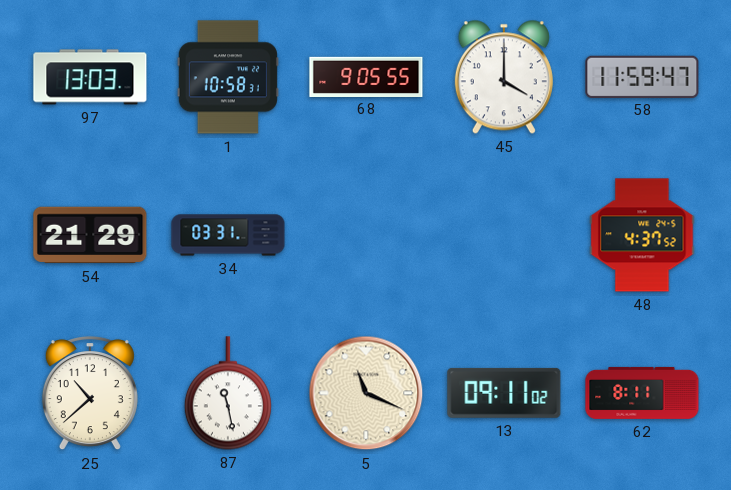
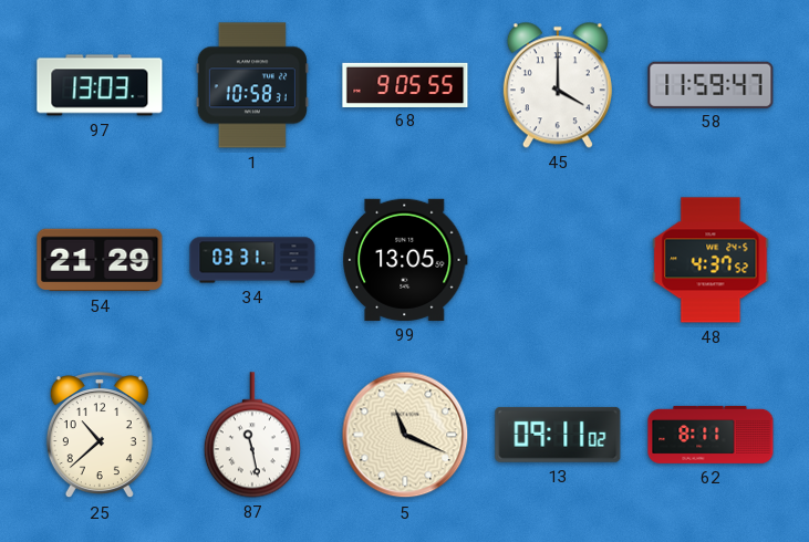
99: none -> 13:05 (406, 260)
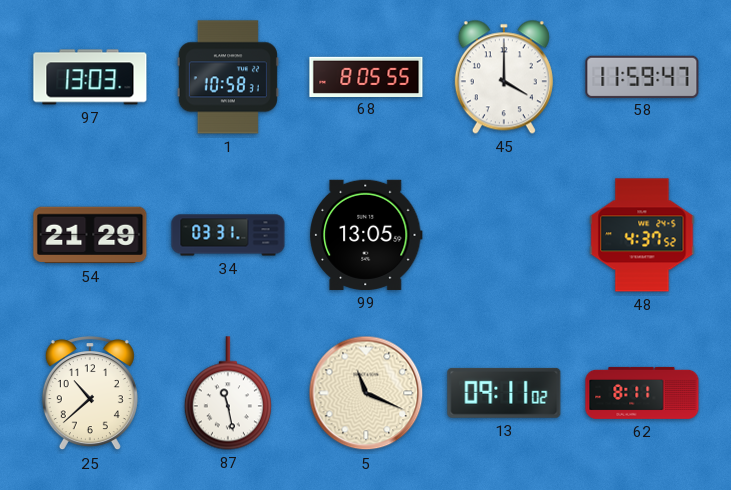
68: 9:05 -> 8:05 (366, 76)
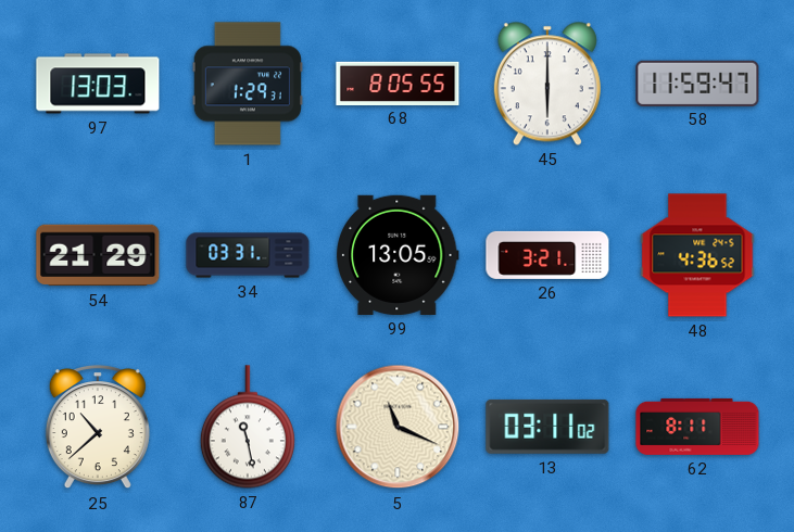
1: 10:58 -> 1:29 (248, 84)
45: 4:00 -> 6:00 (547, 84)
26: none -> 3:21 (547, 255)
48: 4:37 -> 4:36 (697, 255)
13: 09:11 -> 03:11 (547, 427)
